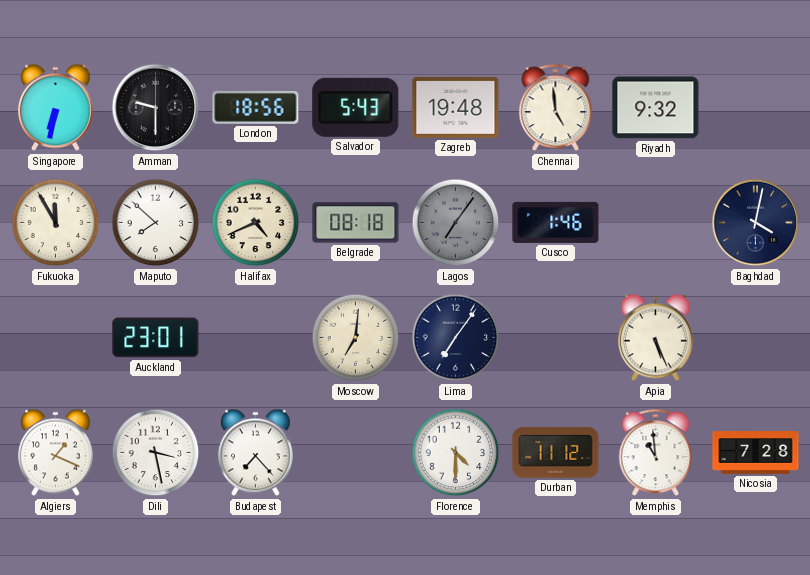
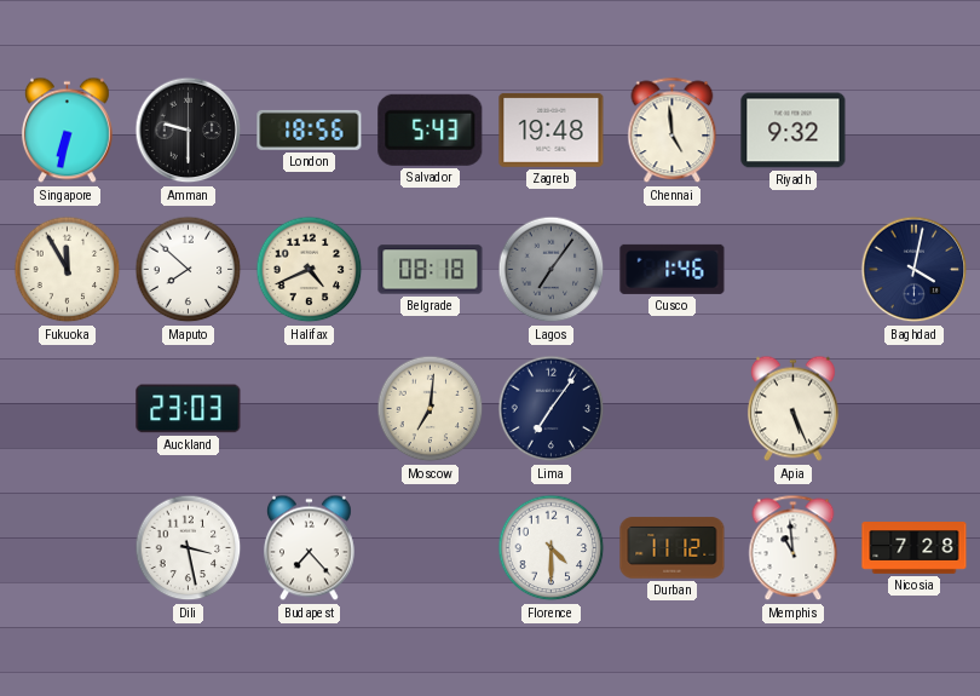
Auckland: 23:01 -> 23:03 (189, 409)
Algiers: 1:19 -> none (55, 453)
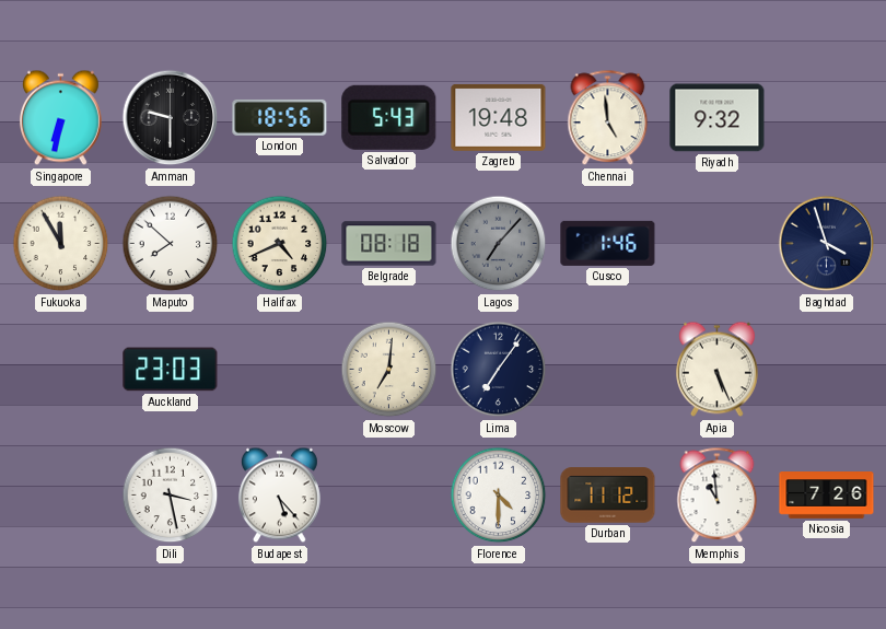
Lagos: 7:06 -> 7:07 (499, 244)
Baghdad: 4:02 -> 3:57 (827, 244)
Budapest: 7:23 -> 5:23 (279, 496)
Nicosia: 7:28 -> 7:26 (827, 496)
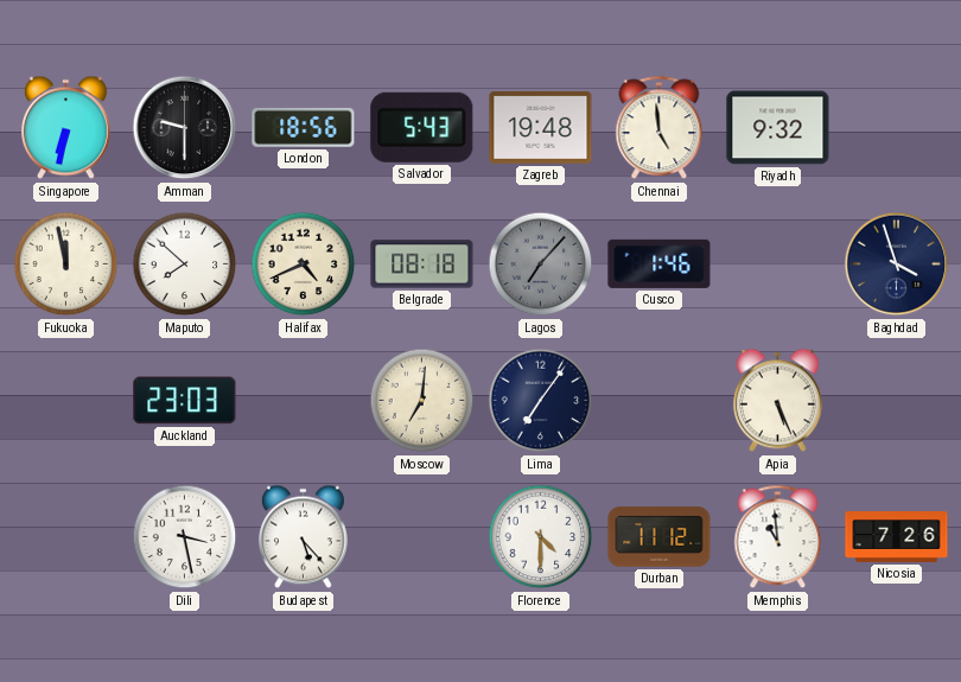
Fukuoka: 11:55 -> 11:58 (66, 264)
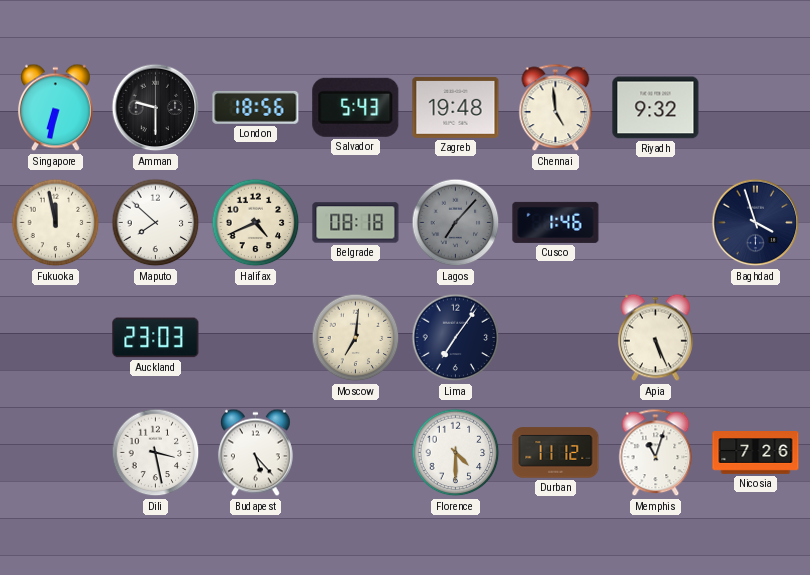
Memphis: 10:59 -> 11:03 (656, 453)
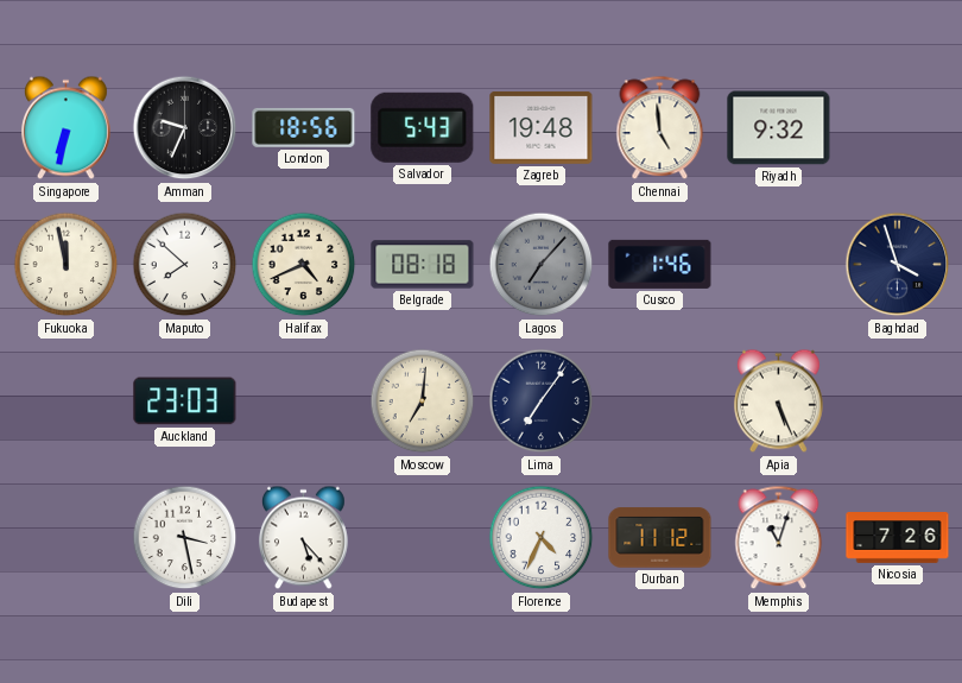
Amman: 9:30 -> 9:34 (185, 128)
Florence: 4:30 -> 4:34 (542, 538)
